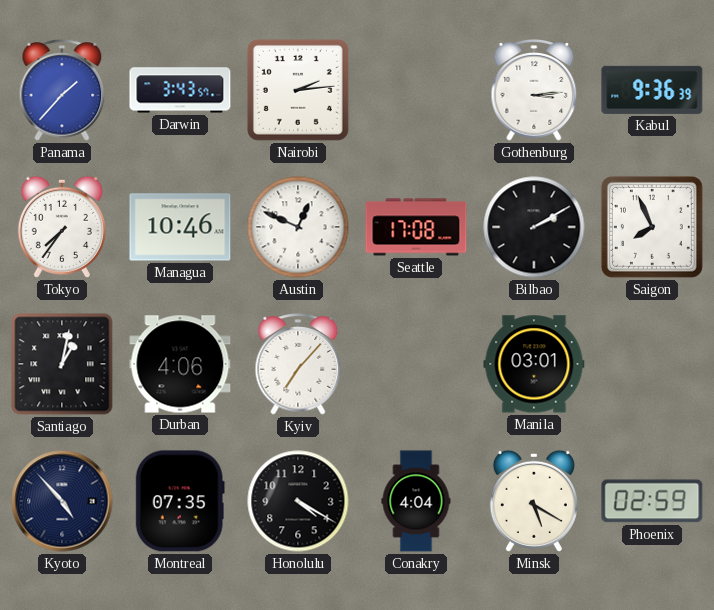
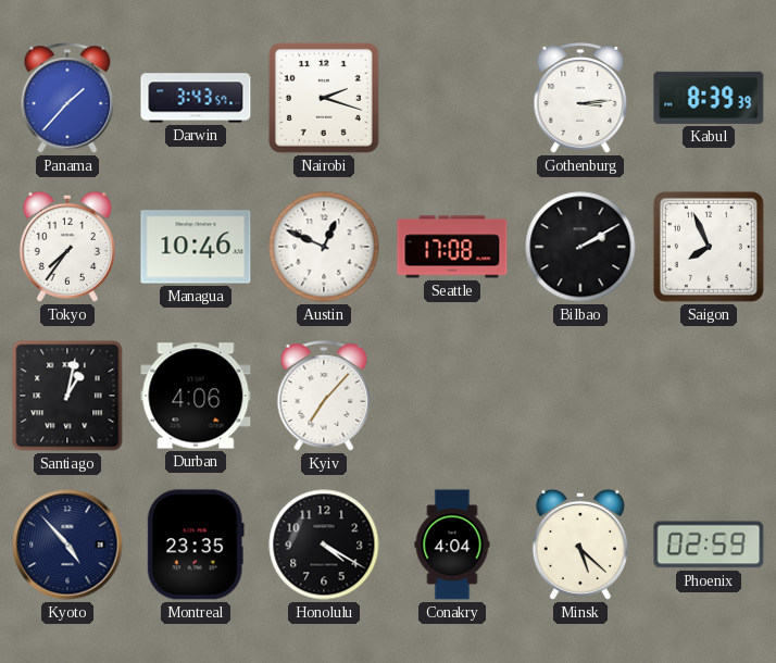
Nairobi: 2:14 -> 2:18 (324, 98)
Kabul: 9:36 -> 8:39 (709, 98)
Manila: 03:01 -> none (534, 364)
Montreal: 07:35 -> 23:35 (196, 545)
Minsk: 5:20 -> 5:22 (580, 545)
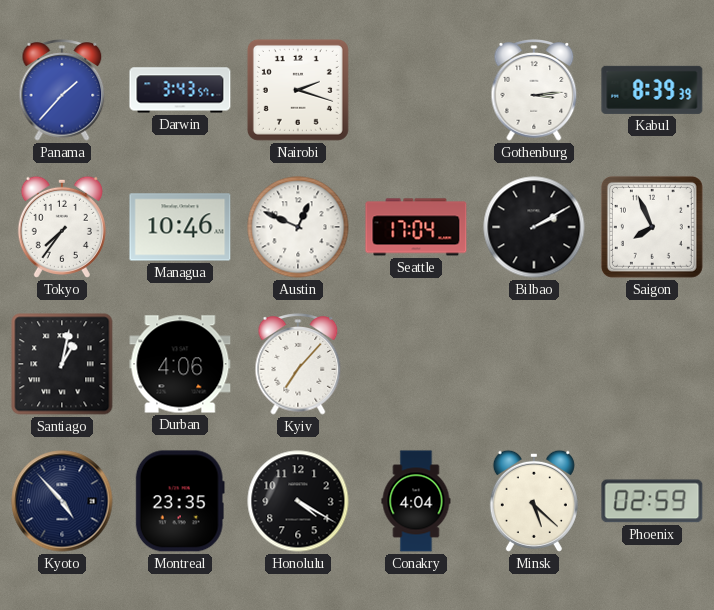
Seattle: 17:08 -> 17:04 (416, 227)
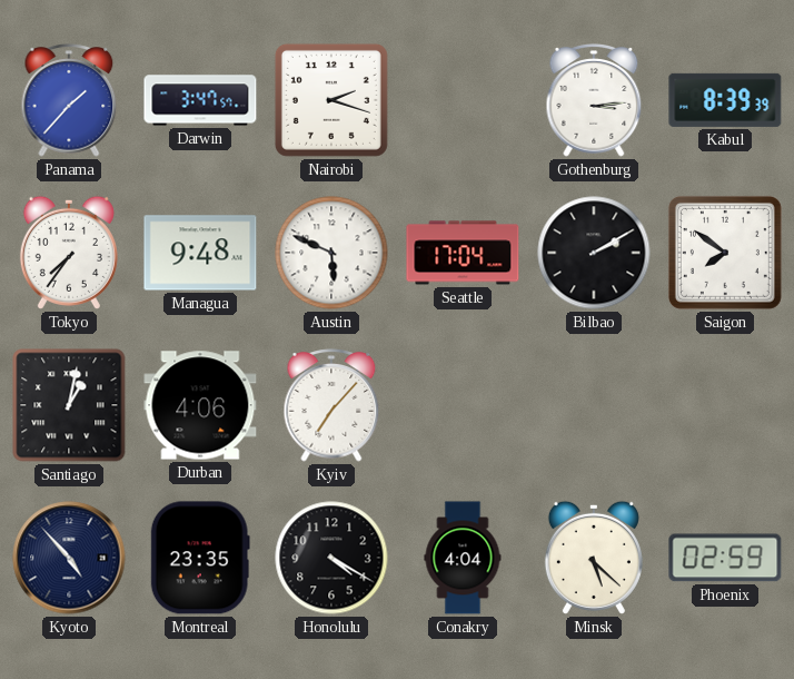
Darwin: 3:43 -> 3:47 (200, 100)
Managua: 10:46 -> 9:48 (200, 253)
Austin: 12:49 -> 5:49 (331, 253)
Saigon: 7:56 -> 7:51 (725, 253)
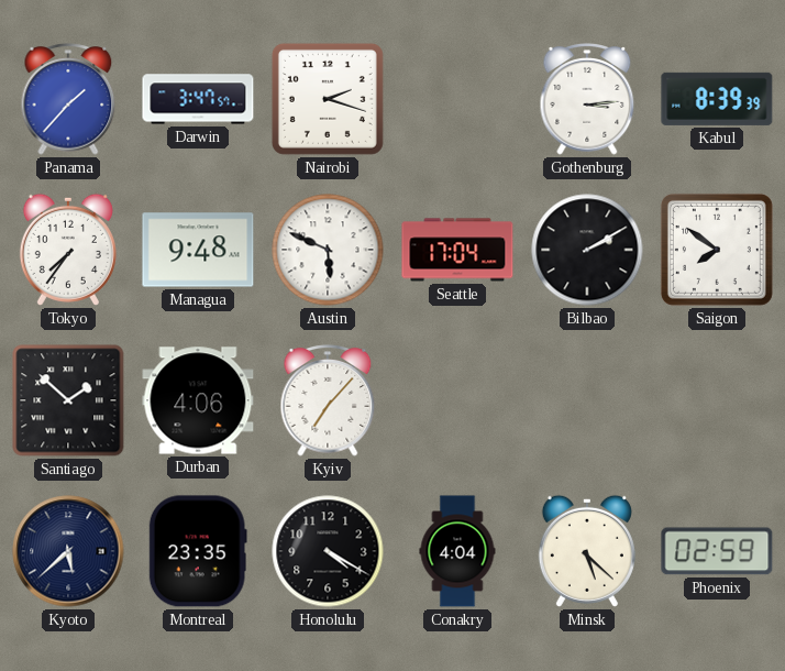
Santiago: 1:02 -> 1:52 (68, 400)
Kyoto: 4:53 -> 5:38 (68, 551)
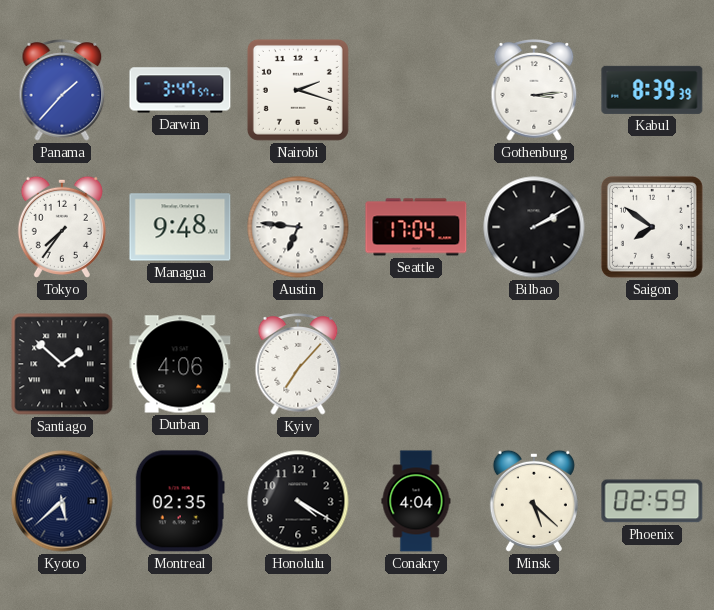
Austin: 5:49 -> 6:46 (298, 227)
Montreal: 23:35 -> 02:35 (180, 501)
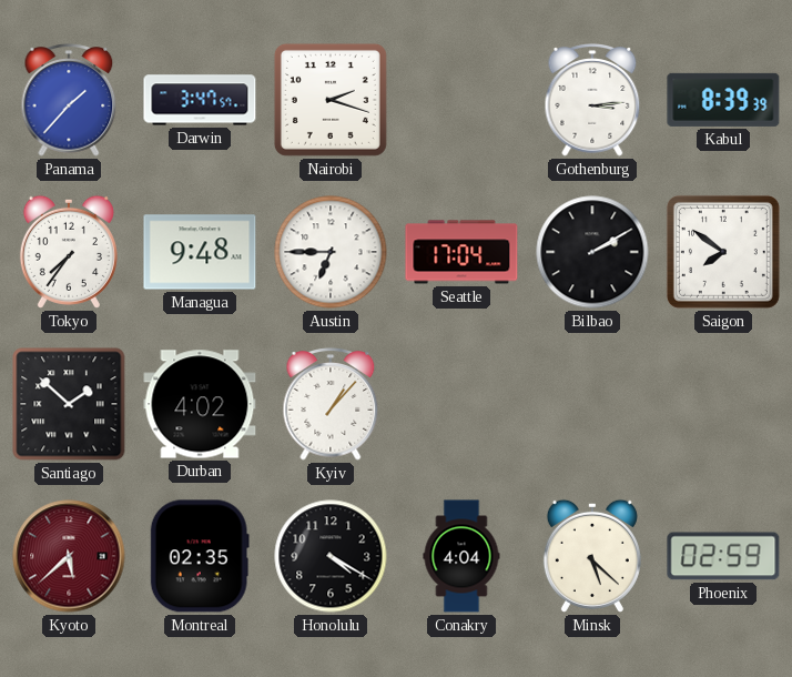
Austin: 6:46 -> 6:45 (331, 252)
Durban: 4:06 -> 4:02 (200, 404)
Kyiv: 7:07 -> 1:07 (331, 404)
Kyoto dial: navy -> burgundy (69, 556)
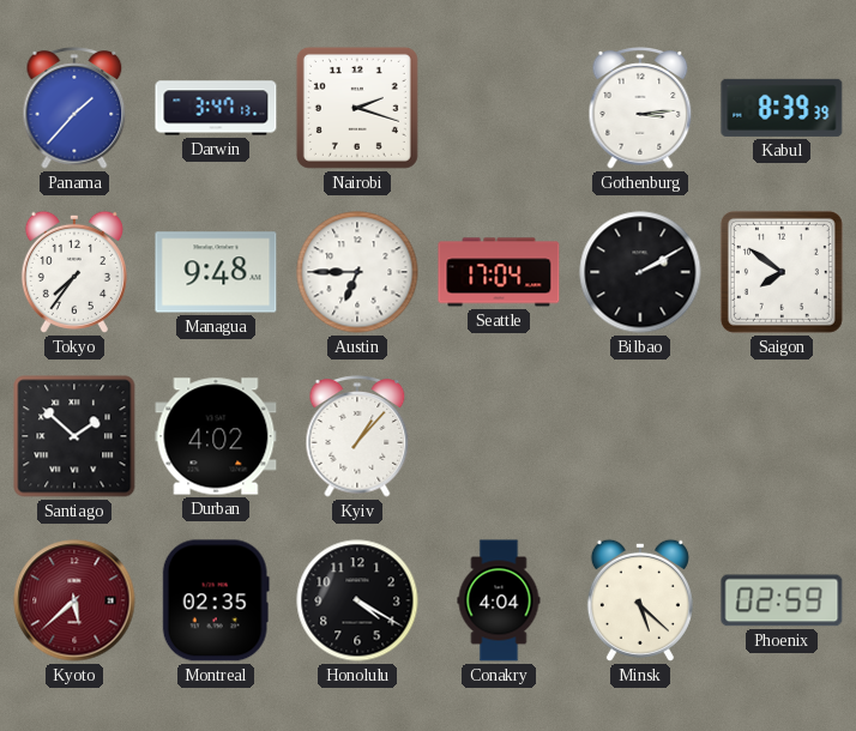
Darwin: 3:47:57 -> 3:47:13 (216, 108)
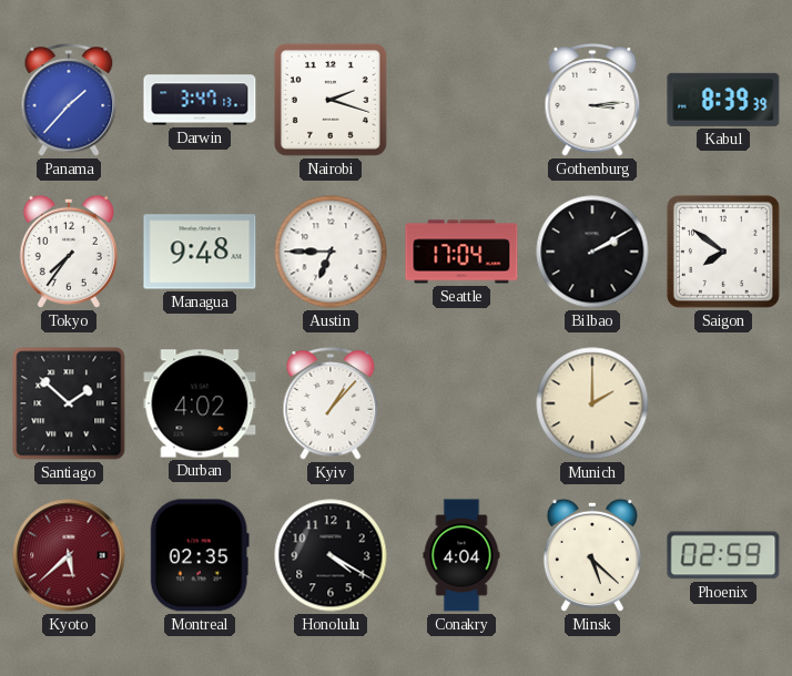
Munich: none -> 2:00 (592, 403)
